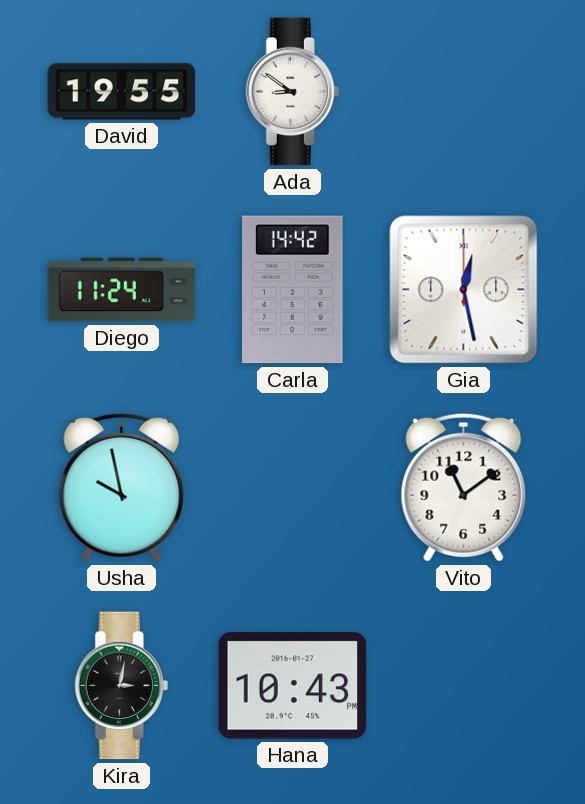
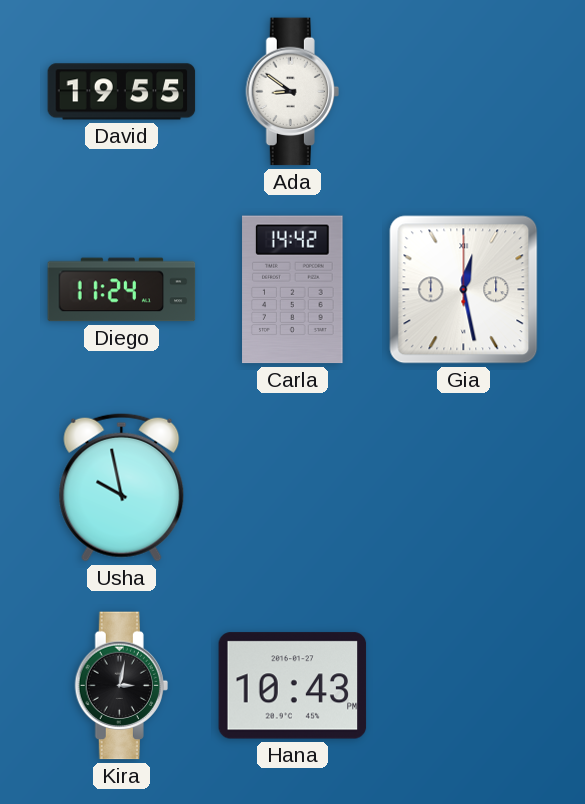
Vito: 11:09 -> none (464, 487)
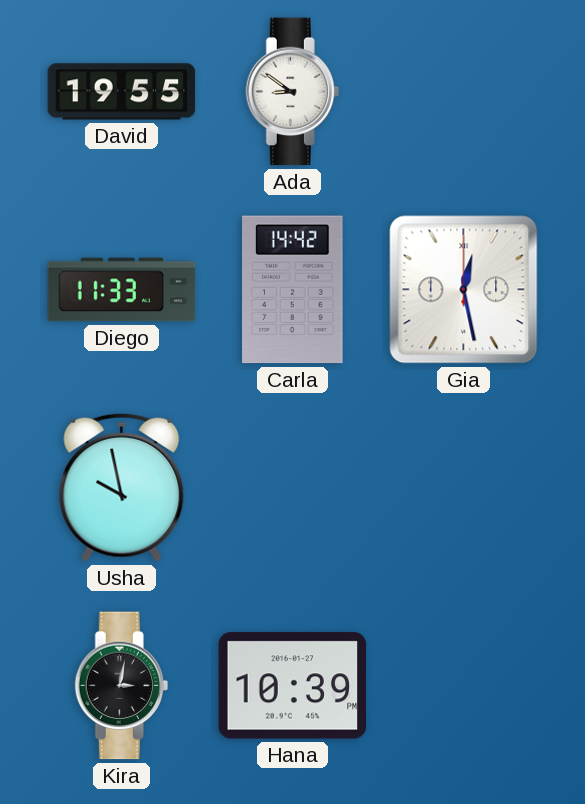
Diego: 11:24 -> 11:33 (122, 290)
Hana: 10:43 -> 10:39 (293, 686)
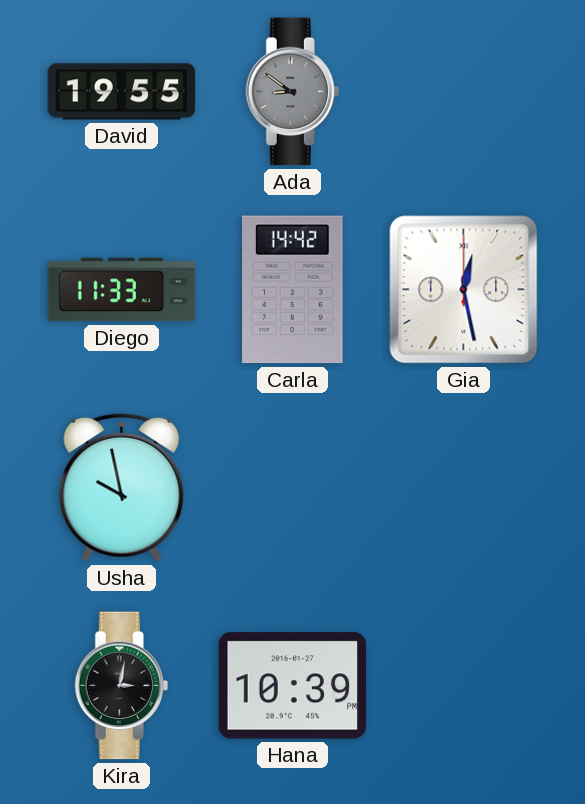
Ada dial: white -> grey (292, 92)
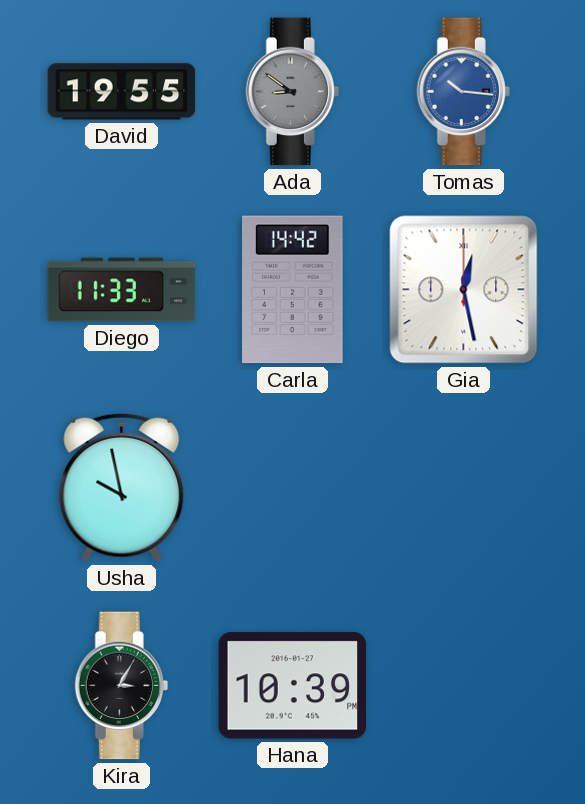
Tomas: none -> 10:16 (463, 92)
Kira: 3:02 -> 3:05 (121, 686)
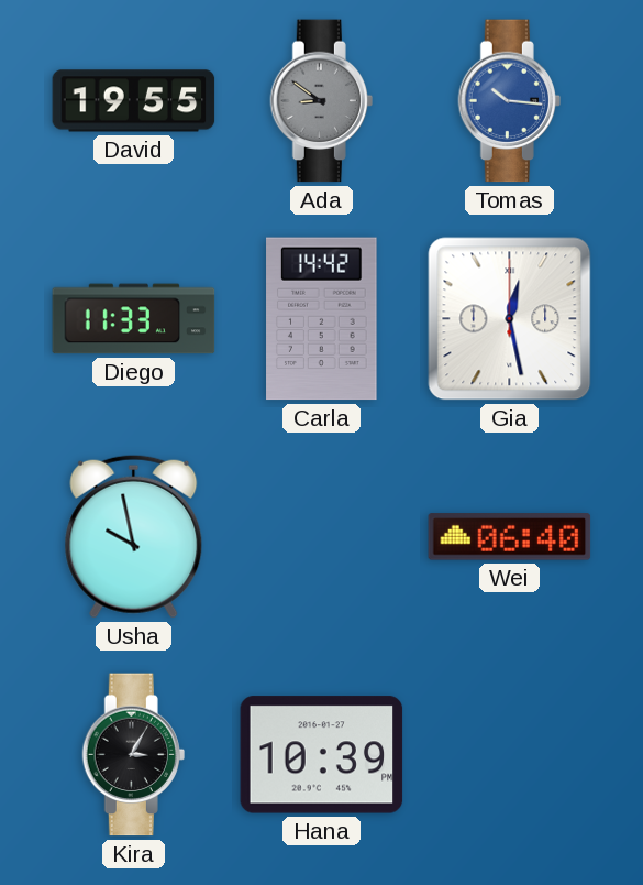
Wei: none -> 06:40 (510, 537)
